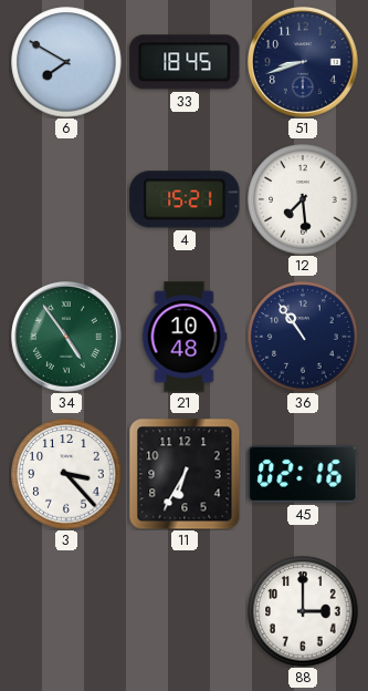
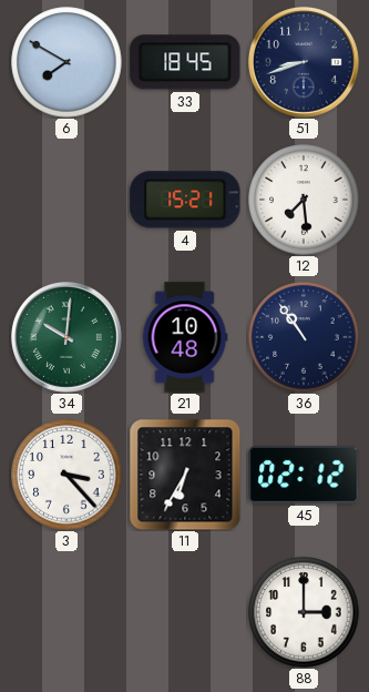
34: 4:54 -> 10:01 (66, 337)
45: 02:16 -> 02:12 (304, 475)
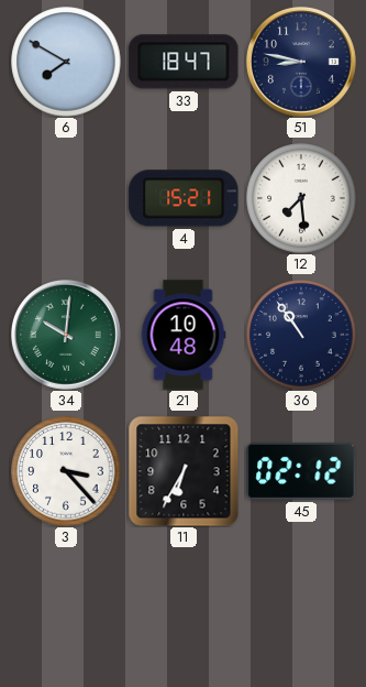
33: 18:45 -> 18:47 (184, 62)
51: 8:42 -> 8:47 (301, 62)
88: 3:00 -> none (304, 612)
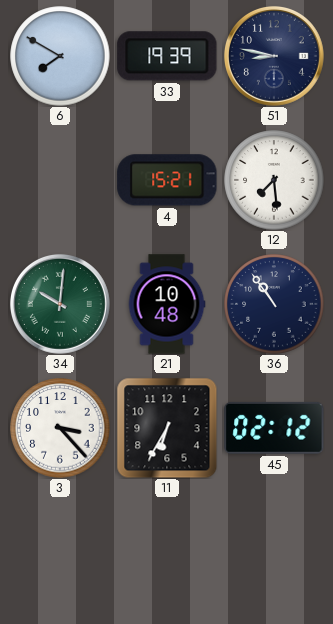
33: 18:47 -> 19:39 (167, 56)
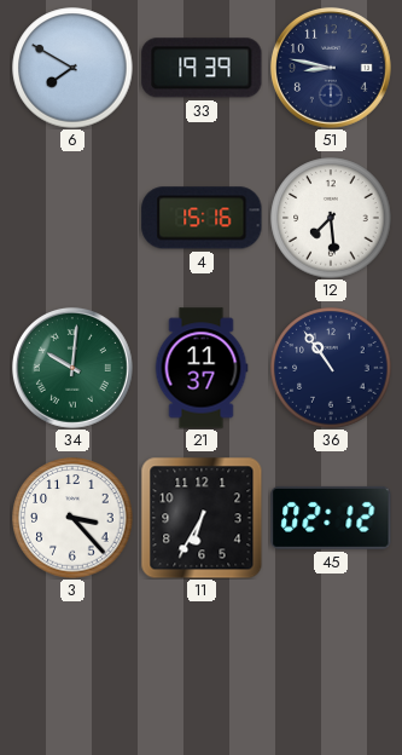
4: 15:21 -> 15:16 (202, 218)
21: 10:48 -> 11:37 (202, 368)
